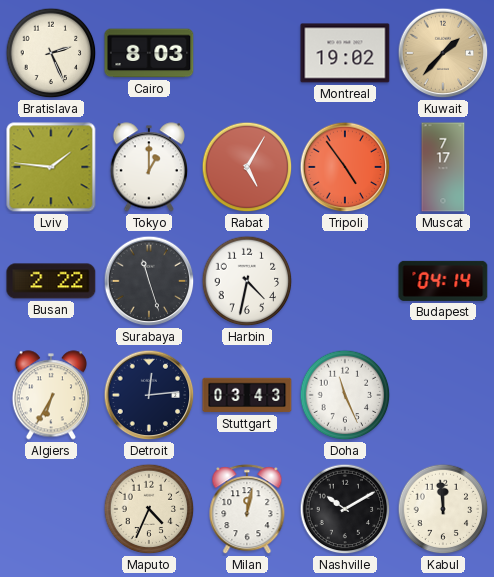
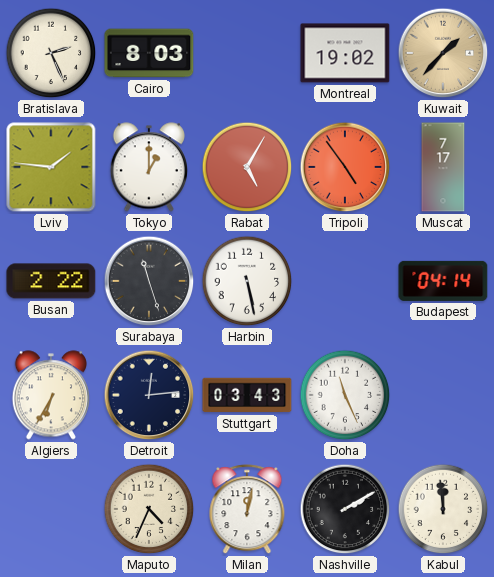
Harbin: 4:32 -> 5:28 (247, 281)
Nashville: 10:10 -> 2:10 (345, 509)
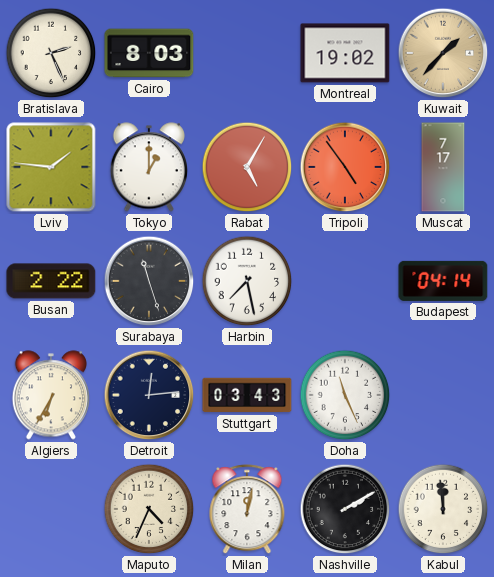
Harbin: 5:28 -> 7:28 (247, 281)
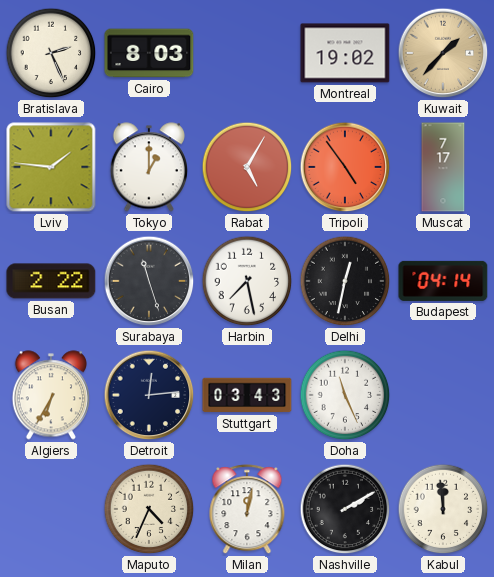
Delhi: none -> 12:32 (345, 281)
